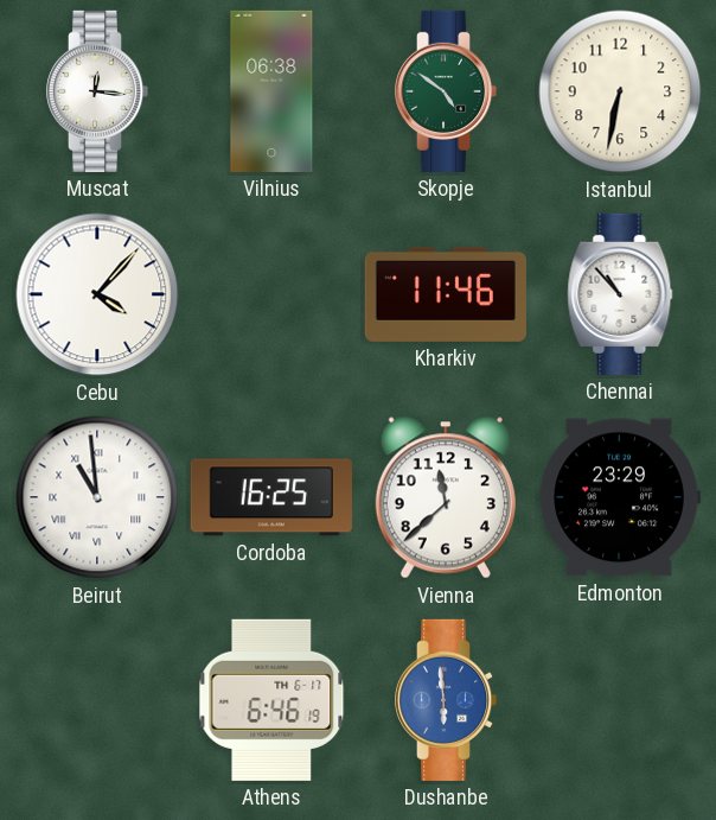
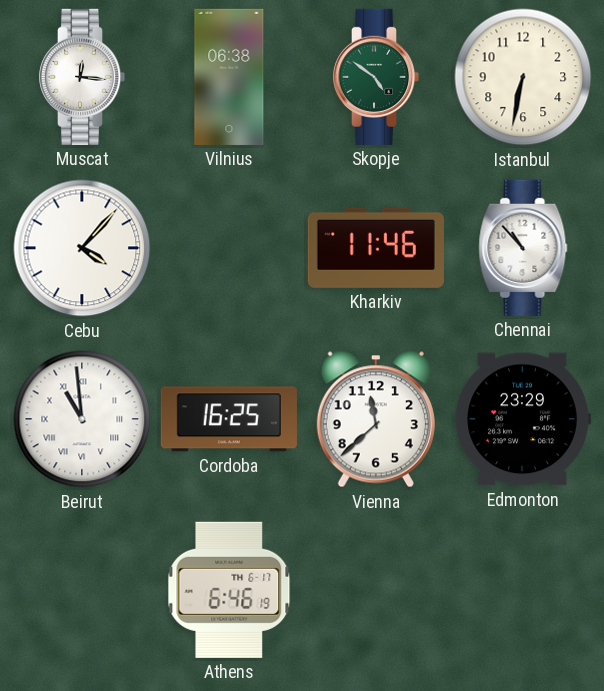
Dushanbe: 5:59 -> none (446, 700)
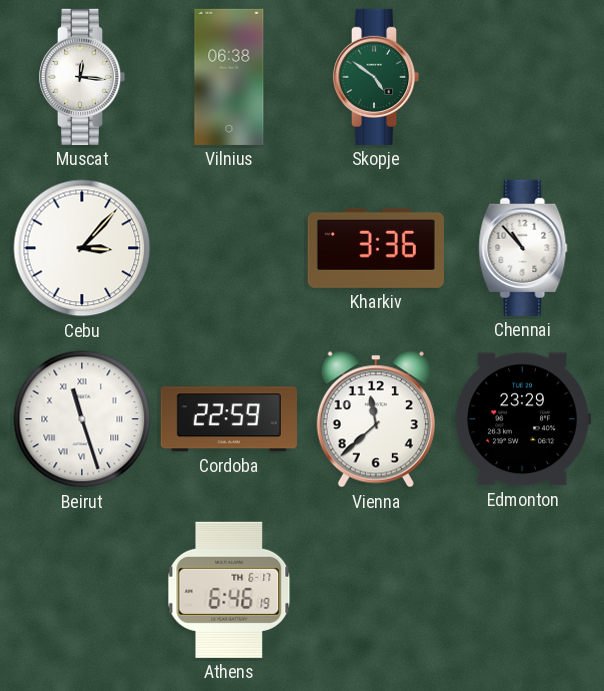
Istanbul: 6:32 -> none (523, 77)
Cebu: 4:07 -> 3:07 (82, 248)
Kharkiv: 11:46 -> 3:36 (376, 248)
Beirut: 10:59 -> 11:27 (82, 419)
Cordoba: 16:25 -> 22:59 (229, 419)
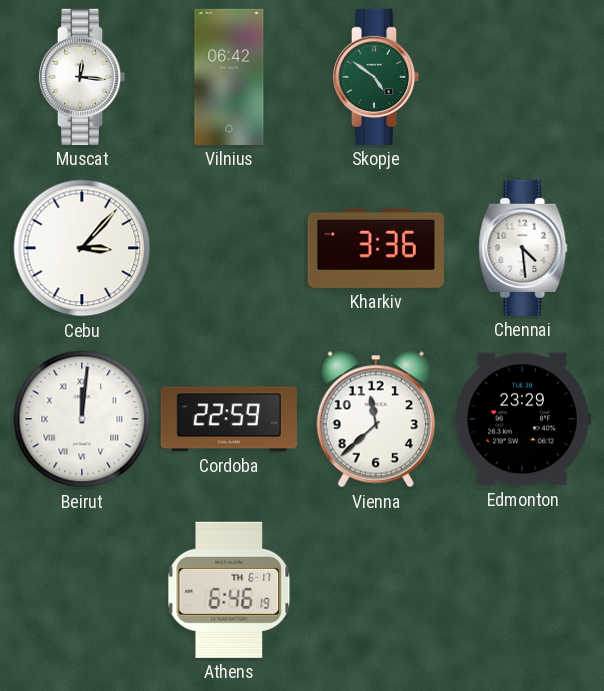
Vilnius: 06:38 -> 06:42 (229, 77)
Chennai: 10:53 -> 4:29 (523, 248)
Beirut: 11:27 -> 12:01 (82, 419)
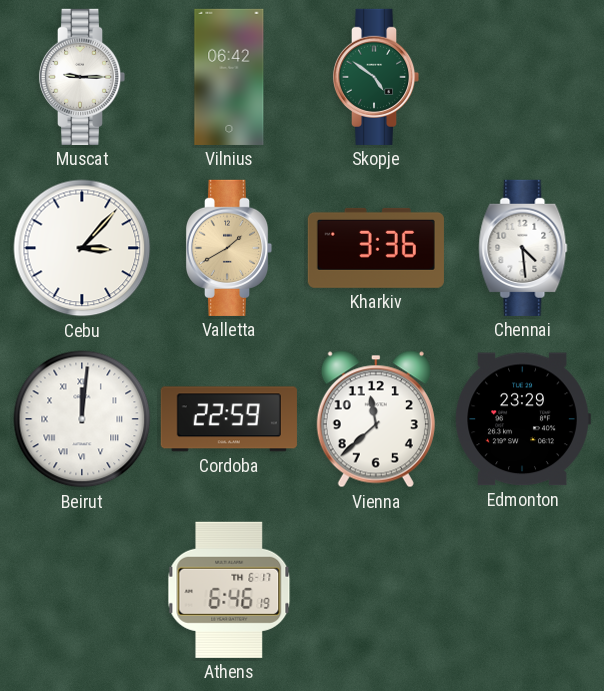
Muscat: 12:16 -> 9:15 (82, 77)
Valletta: none -> 1:40 (229, 248)
